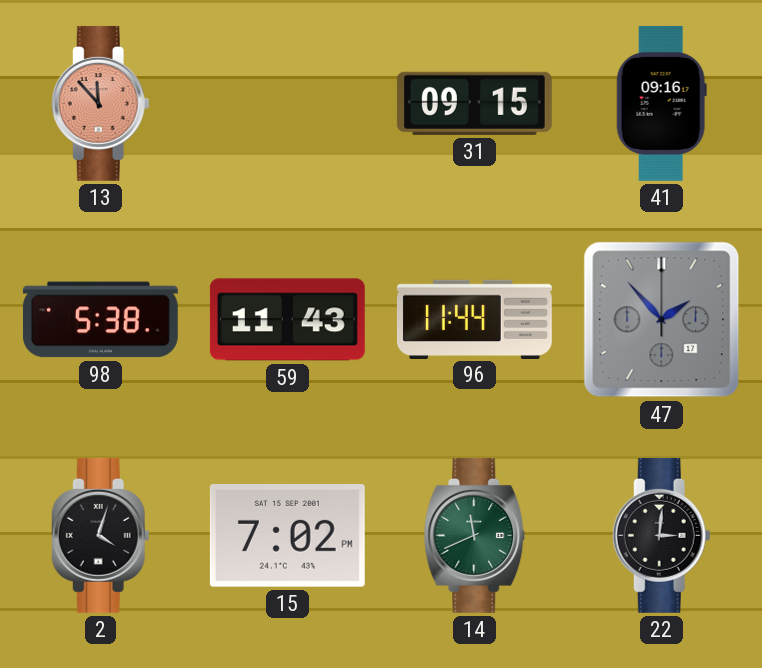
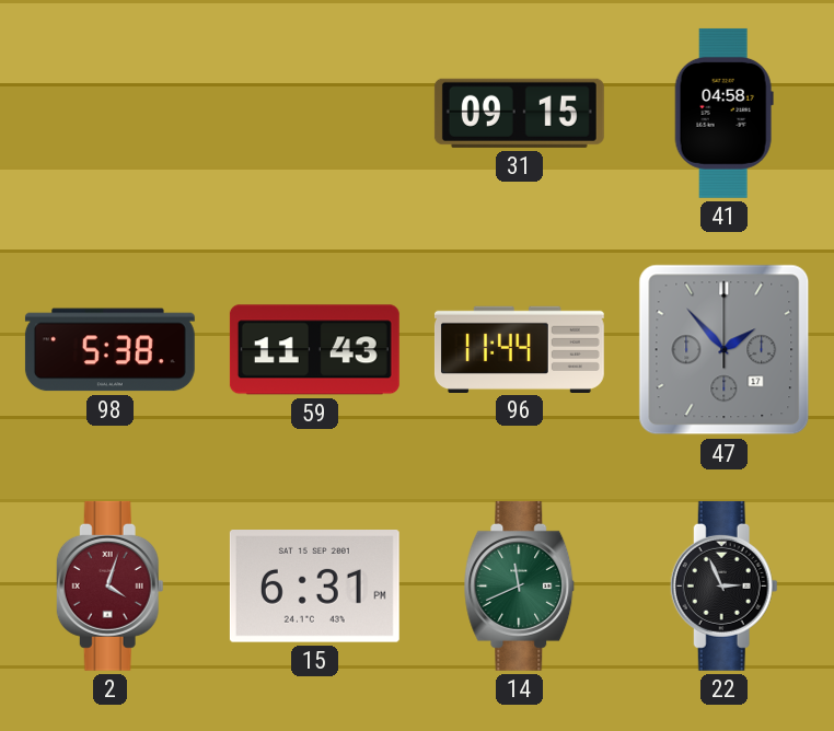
13: 11:53 -> none (100, 103)
41: 09:16 -> 04:58 (723, 113)
2 dial: black -> burgundy (109, 585)
15: 7:02 -> 6:31 (314, 587)
22: 3:01 -> 2:56 (723, 585)
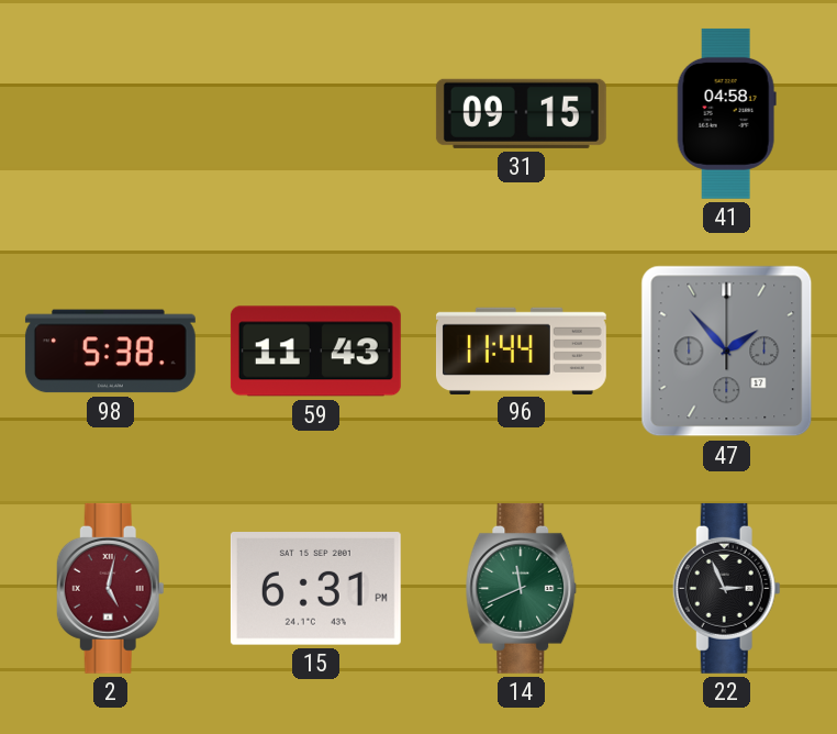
2: 4:03 -> 5:02 (110, 588)
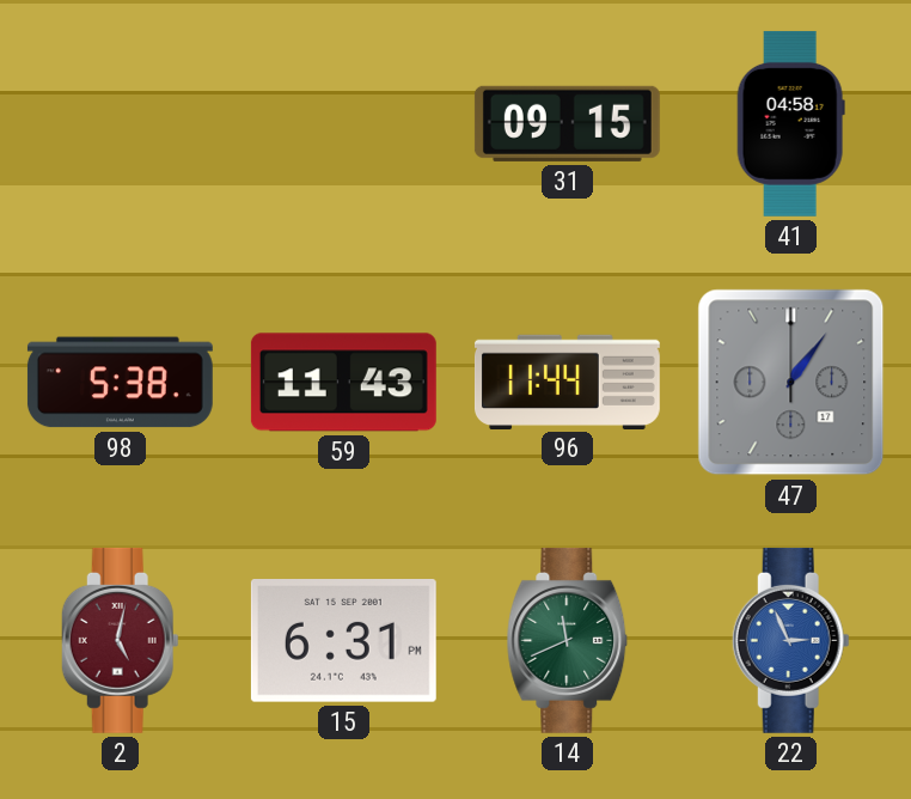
47: 1:53 -> 1:06 (791, 383)
22 dial: black -> blue (790, 640)
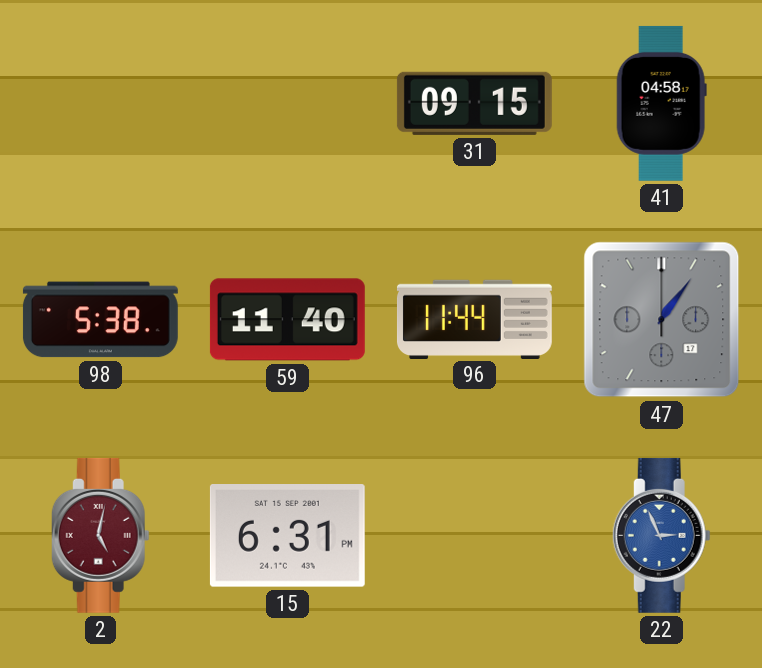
59: 11:43 -> 11:40 (287, 320)
14: 11:41 -> none (568, 640)
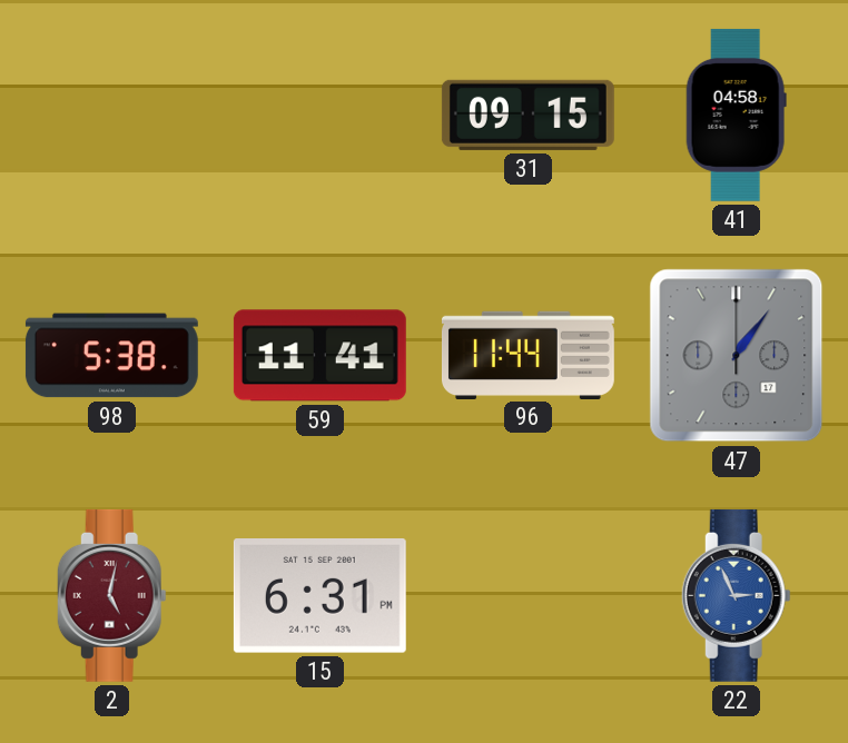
59: 11:40 -> 11:41 (319, 356)
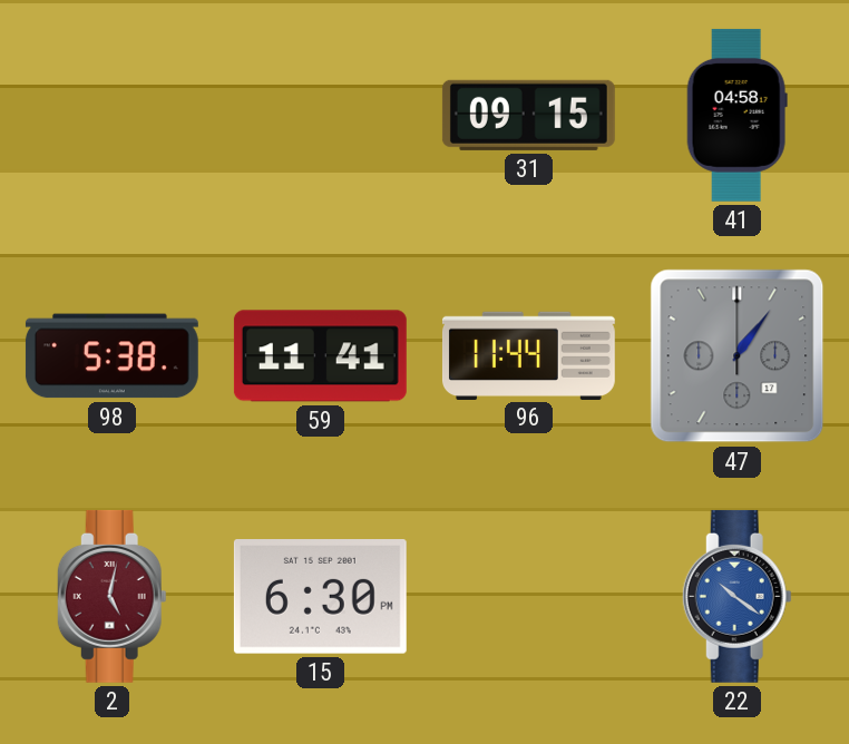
15: 6:31 -> 6:30 (320, 597)
22: 2:56 -> 10:21 (736, 596)
